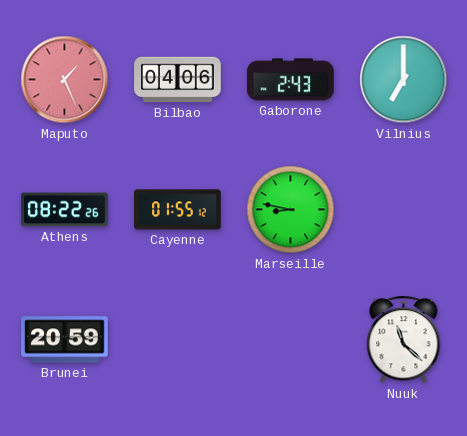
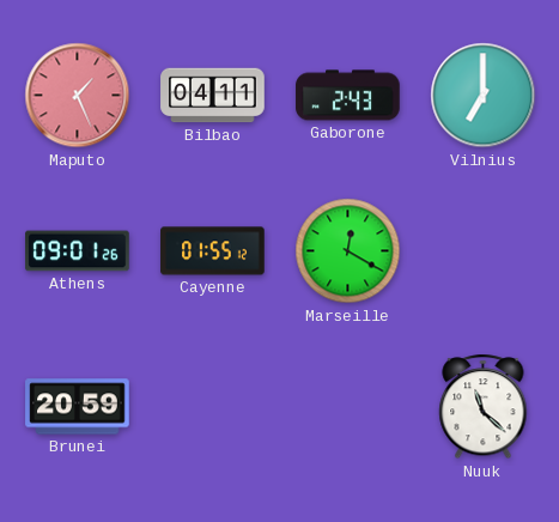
Bilbao: 04:06 -> 04:11 (213, 96)
Athens: 08:22 -> 09:01 (78, 251)
Marseille: 8:47 -> 12:20 (348, 251)
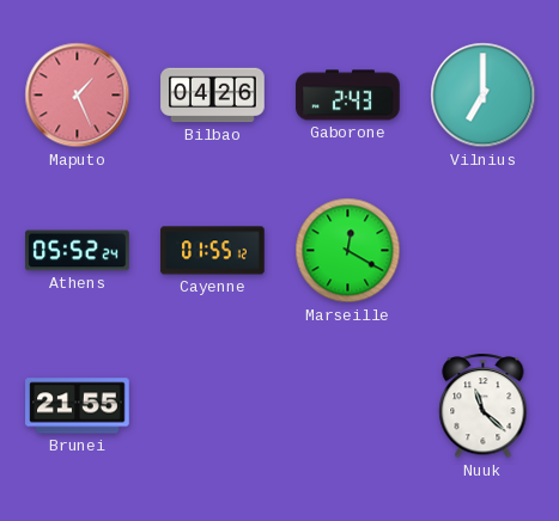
Bilbao: 04:11 -> 04:26 (213, 96)
Athens: 09:01 -> 05:52 (78, 251)
Brunei: 20:59 -> 21:55 (78, 406)
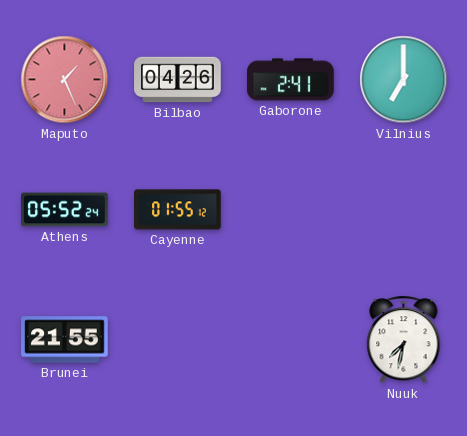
Gaborone: 2:43 -> 2:41 (291, 80)
Marseille: 12:20 -> none (348, 251)
Nuuk: 11:22 -> 7:32 (404, 340)
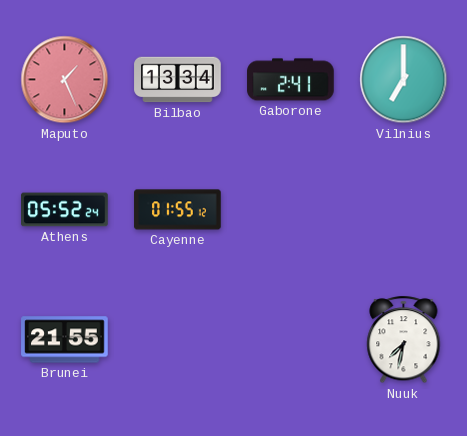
Bilbao: 04:26 -> 13:34 (178, 80)
